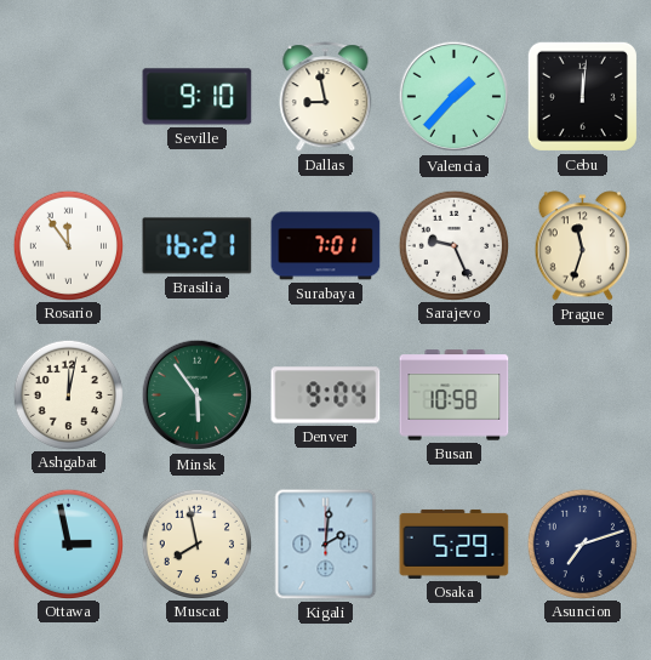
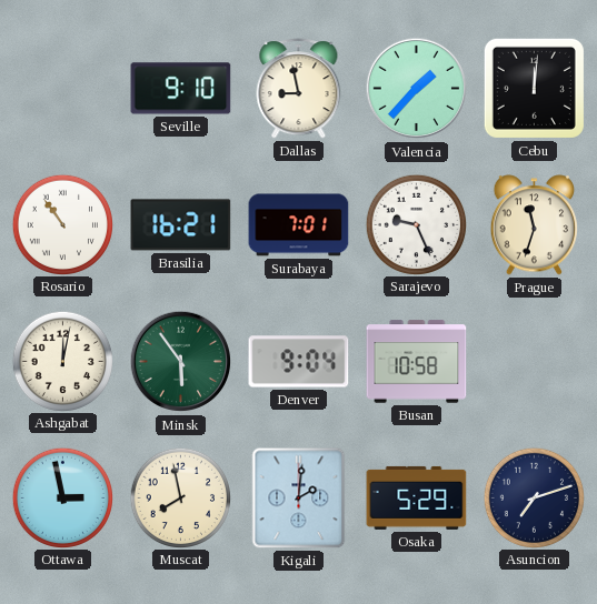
Rosario: 11:54 -> 10:54 (62, 224)
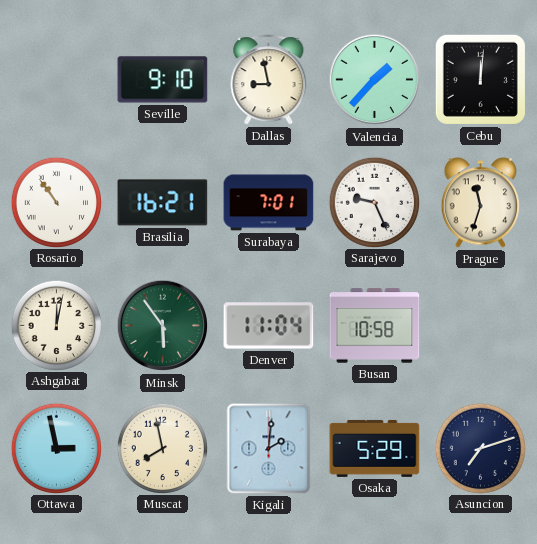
Denver: 9:04 -> 11:04 (269, 326)
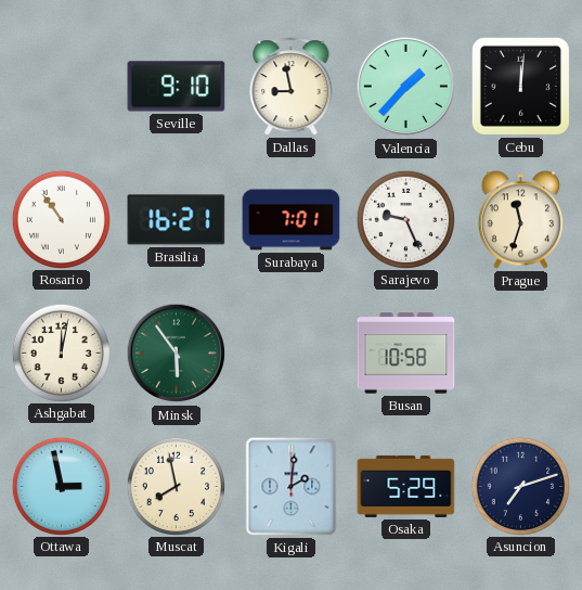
Denver: 11:04 -> none (269, 326)
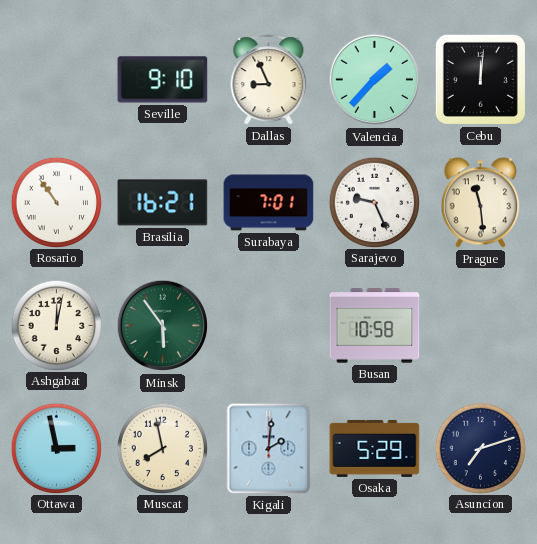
Dallas: 8:58 -> 8:56 (269, 80)
Prague: 11:33 -> 11:29 (481, 203)
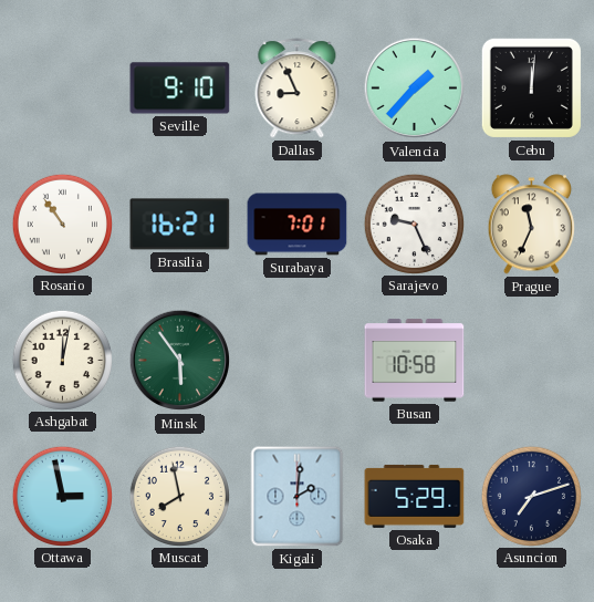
Prague: 11:29 -> 11:34 (532, 225)
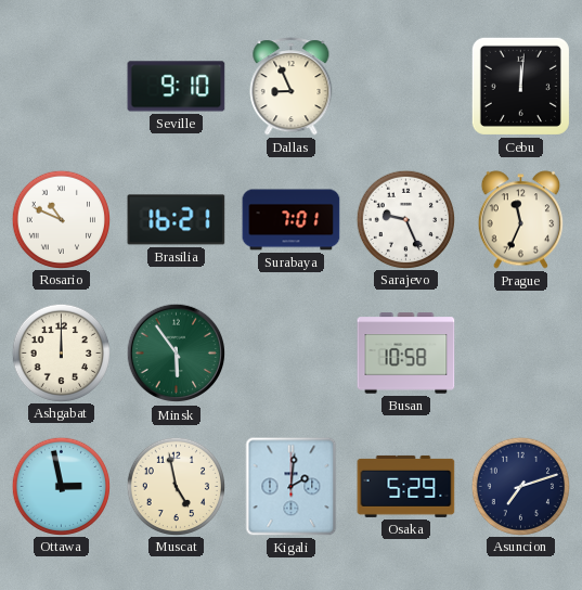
Valencia: 1:37 -> none (415, 89)
Rosario: 10:54 -> 10:49 (61, 219)
Ashgabat: 12:02 -> 12:00 (61, 352)
Muscat: 7:58 -> 4:58 (176, 486)
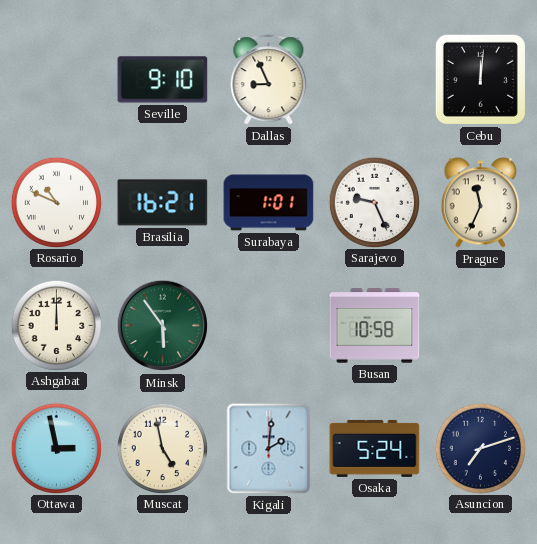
Surabaya: 7:01 -> 1:01 (269, 203)
Osaka: 5:29 -> 5:24 (375, 448)
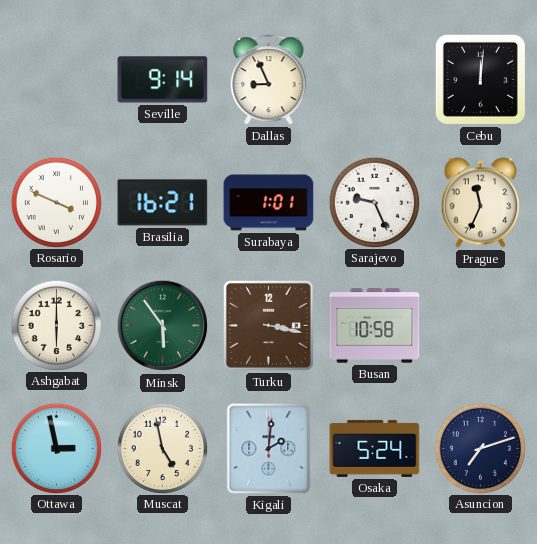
Seville: 9:10 -> 9:14 (163, 80)
Rosario: 10:49 -> 3:49 (56, 202)
Ashgabat: 12:00 -> 6:00 (56, 325)
Turku: none -> 3:17 (269, 326)
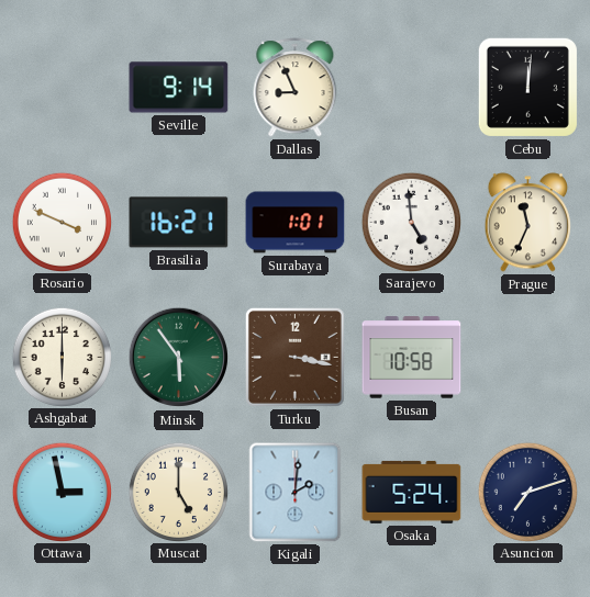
Sarajevo: 9:26 -> 4:59 (411, 222)
Muscat: 4:58 -> 5:00 (178, 492)
